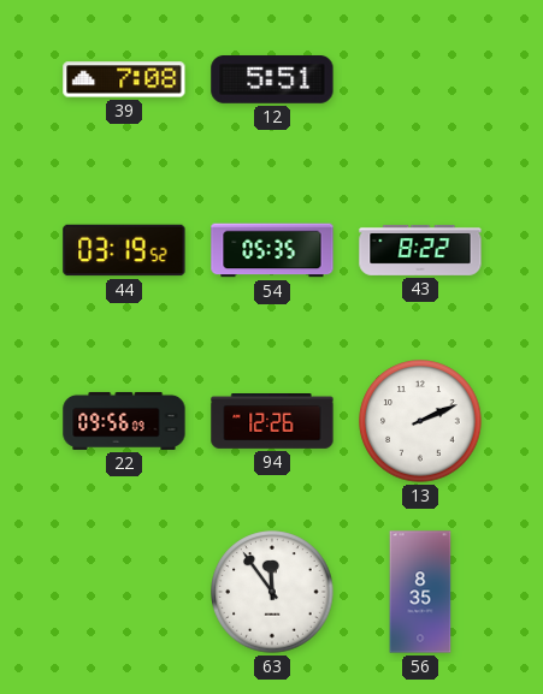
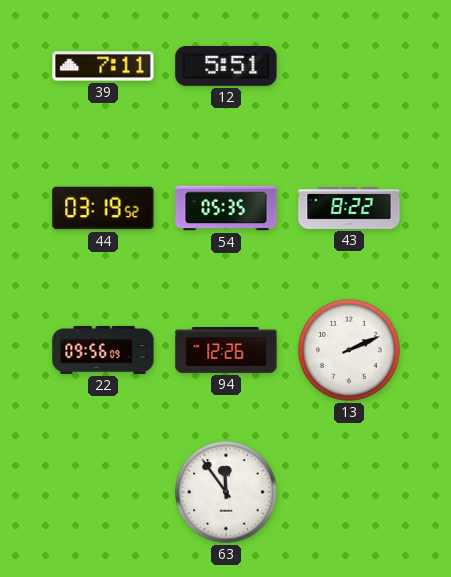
39: 7:08 -> 7:11 (103, 66)
56: 8:35 -> none (420, 592)
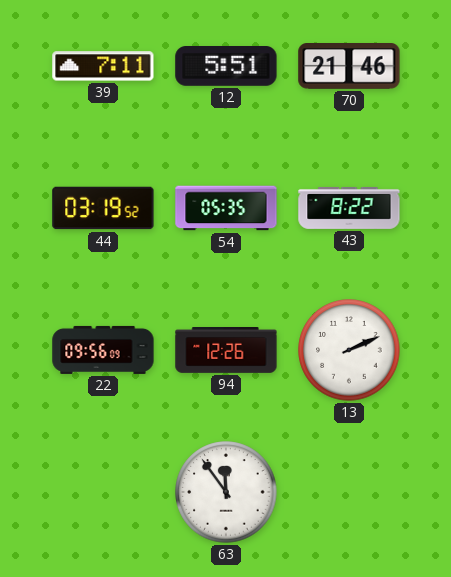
70: none -> 21:46 (349, 67)
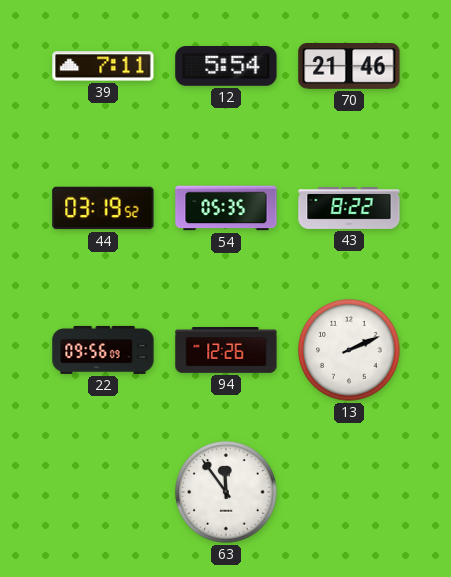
12: 5:51 -> 5:54 (226, 67)
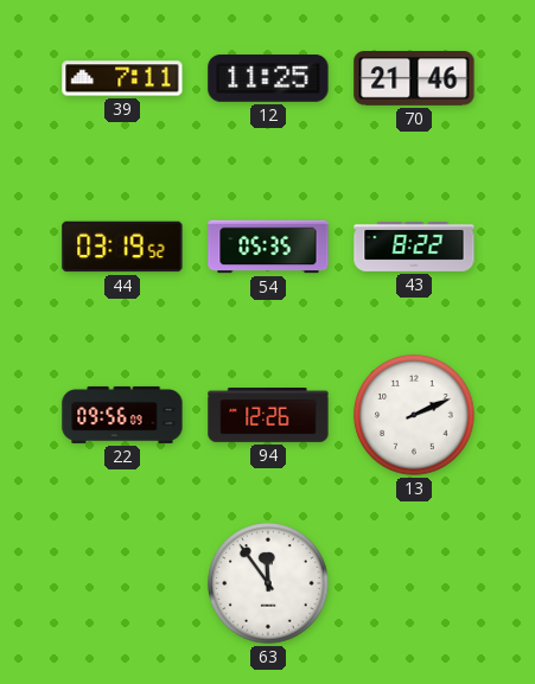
12: 5:54 -> 11:25 (268, 79)
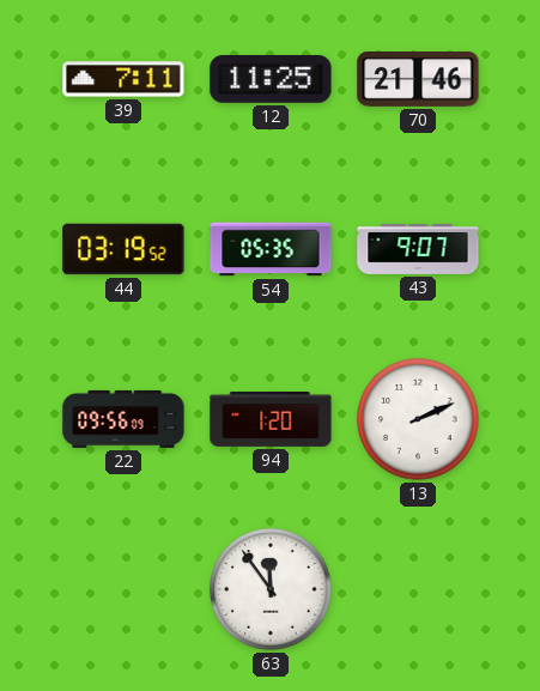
43: 8:22 -> 9:07 (418, 249)
94: 12:26 -> 1:20 (271, 420)
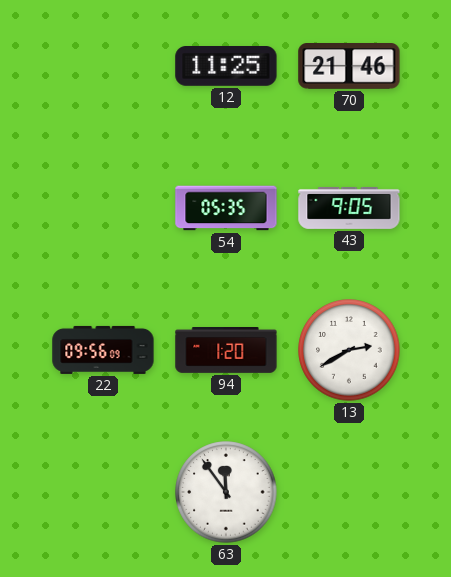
39: 7:11 -> none (123, 79)
44: 03:19 -> none (123, 249)
43: 9:07 -> 9:05 (349, 208)
13: 2:11 -> 2:40 (349, 350)
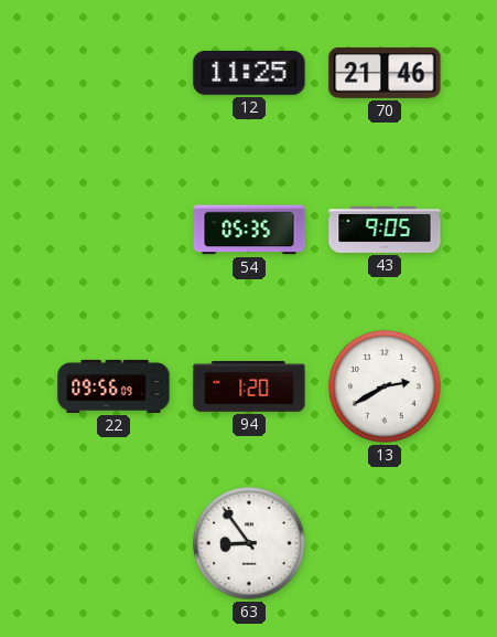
63: 11:54 -> 8:54 (249, 543)
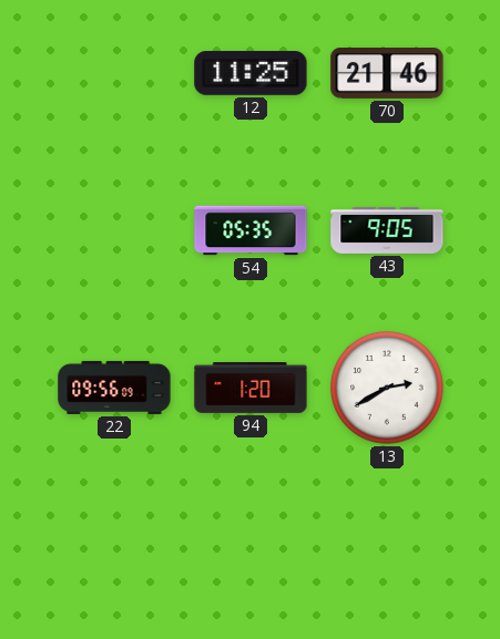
63: 8:54 -> none (249, 543)
